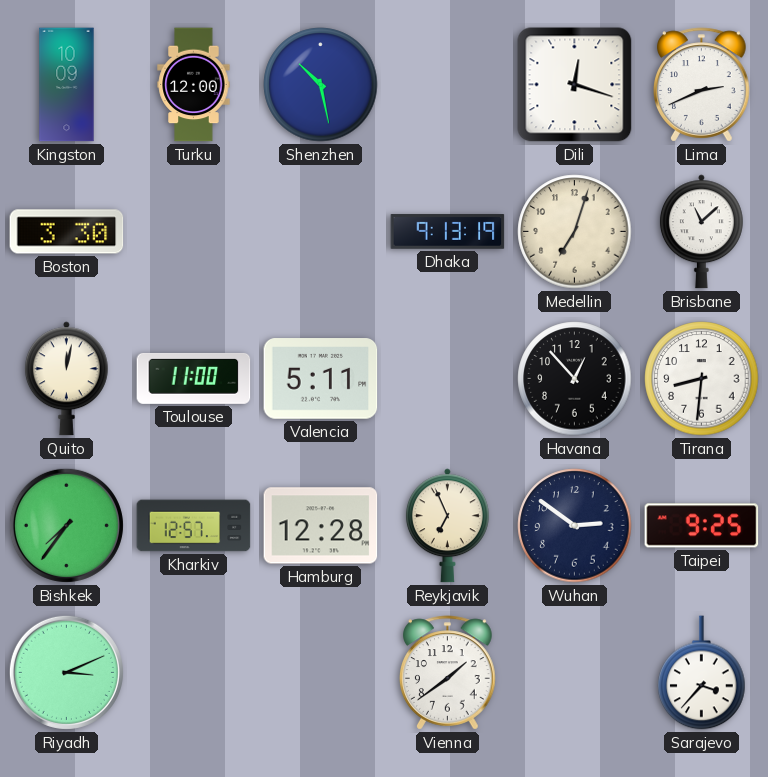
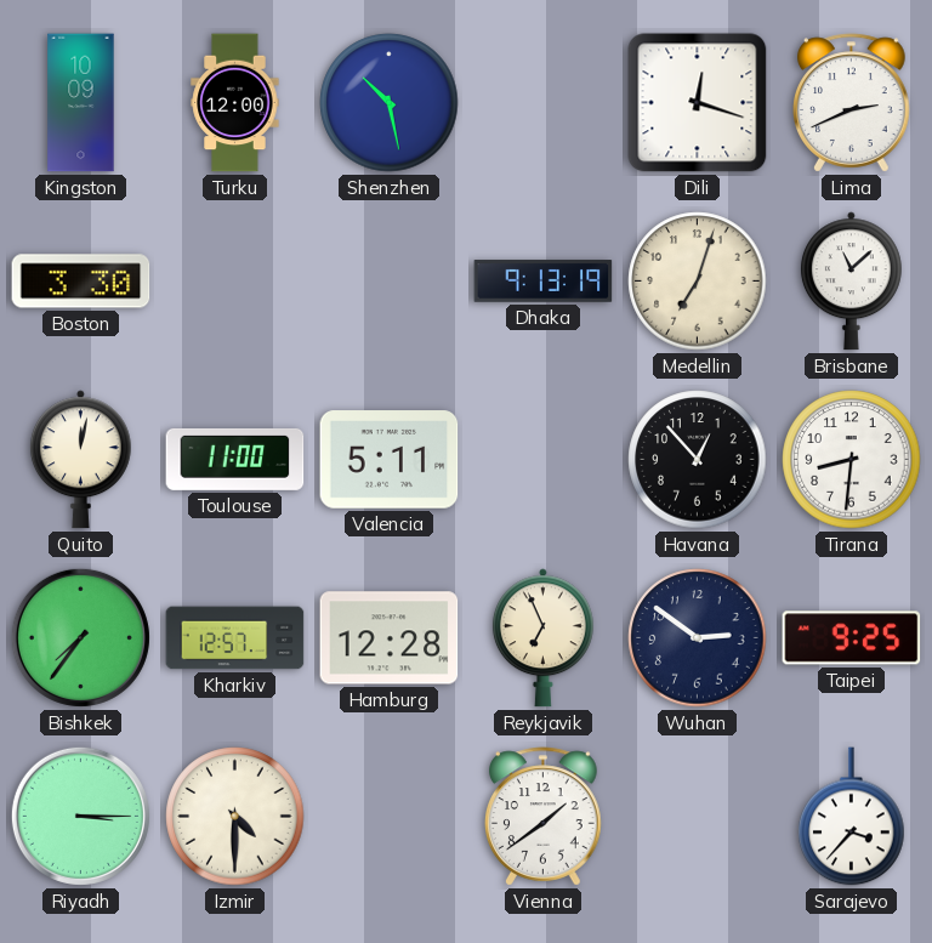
Riyadh: 3:11 -> 3:15 (80, 816)
Izmir: none -> 4:30 (235, 817)
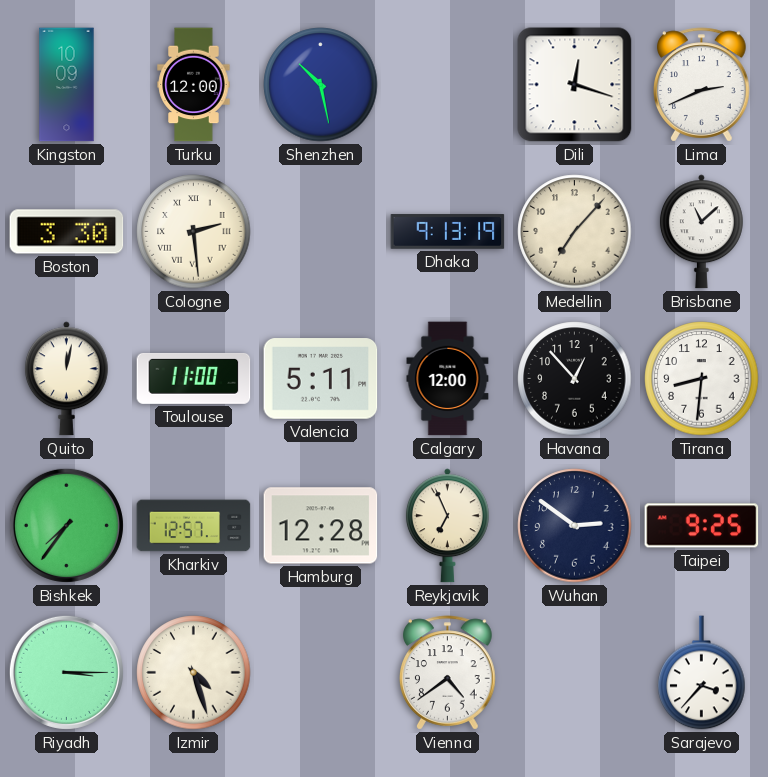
Cologne: none -> 2:29 (194, 232)
Medellin: 7:03 -> 7:07 (575, 232)
Calgary: none -> 12:00 (448, 379)
Izmir: 4:30 -> 4:27 (194, 673)
Vienna: 1:39 -> 4:39 (448, 673)
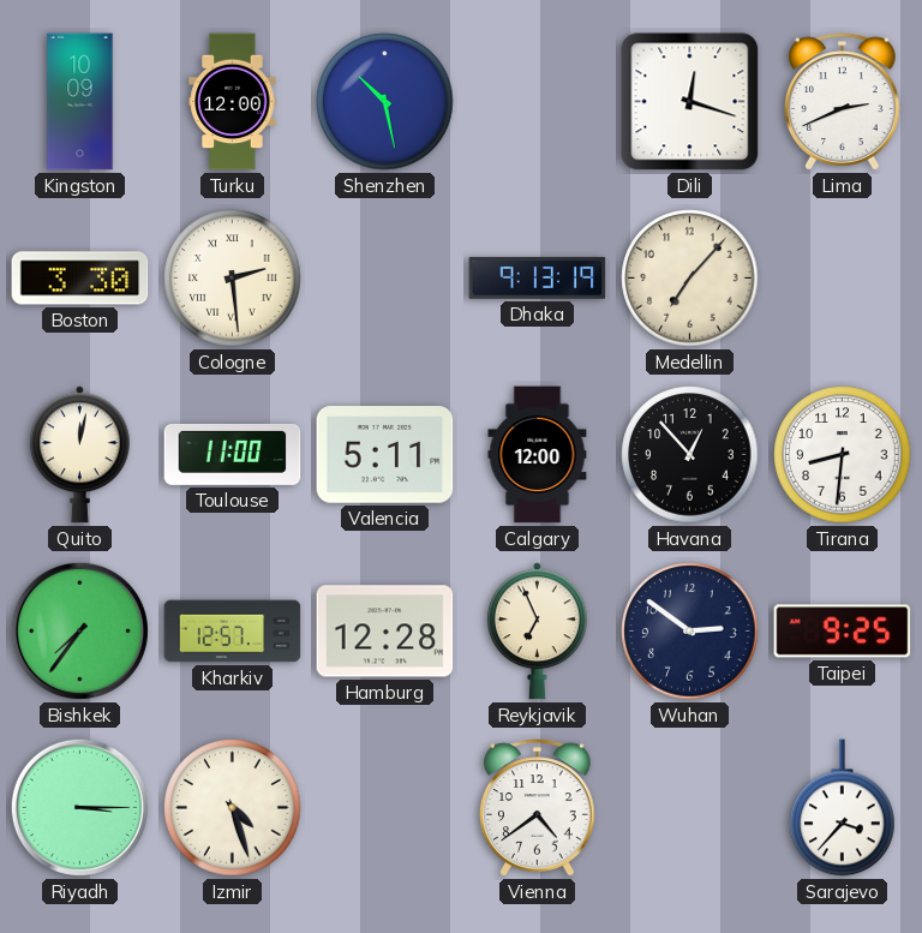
Brisbane: 11:08 -> none (701, 232)
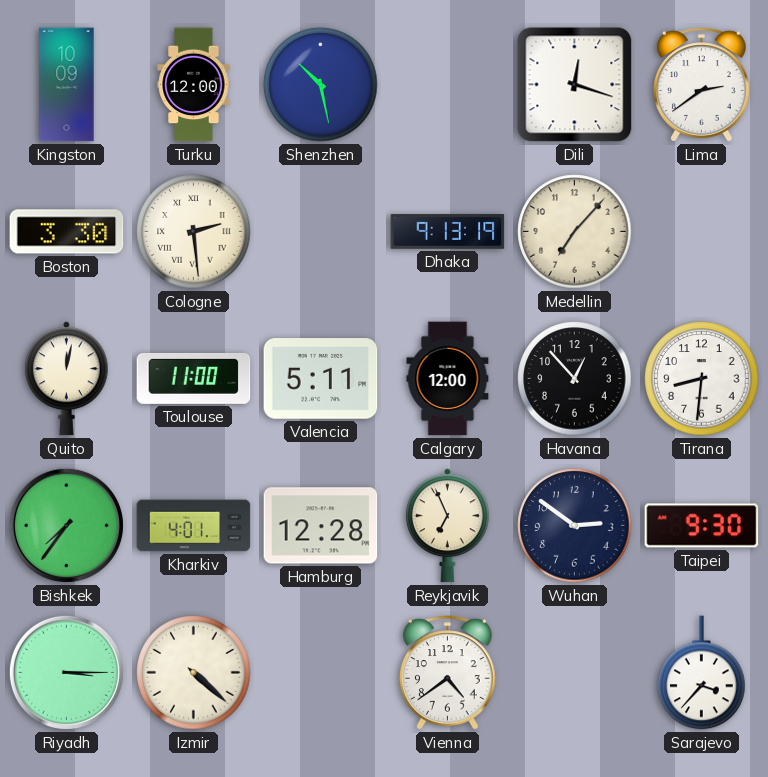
Lima: 2:41 -> 2:39 (702, 85)
Kharkiv: 12:57 -> 4:01 (194, 526)
Taipei: 9:25 -> 9:30 (702, 526)
Izmir: 4:27 -> 4:22 (194, 673)
